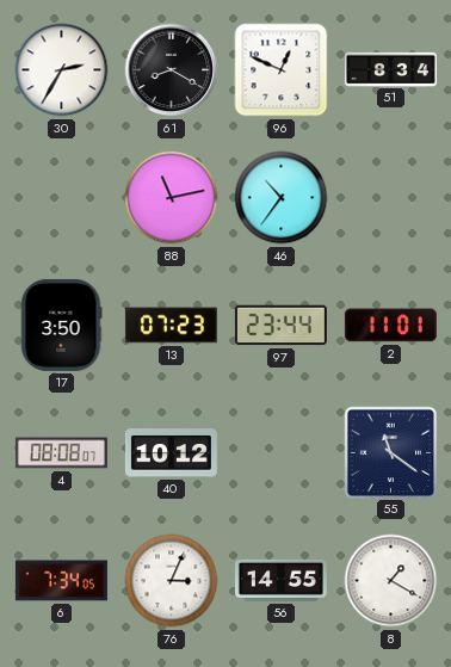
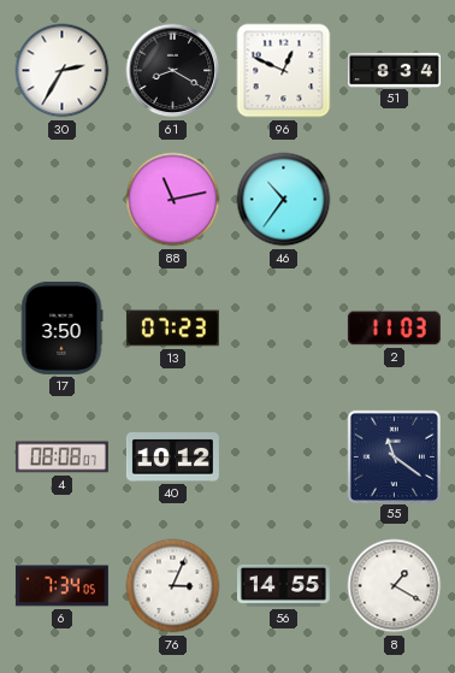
97: 23:44 -> none (280, 326)
2: 11:01 -> 11:03 (394, 329)
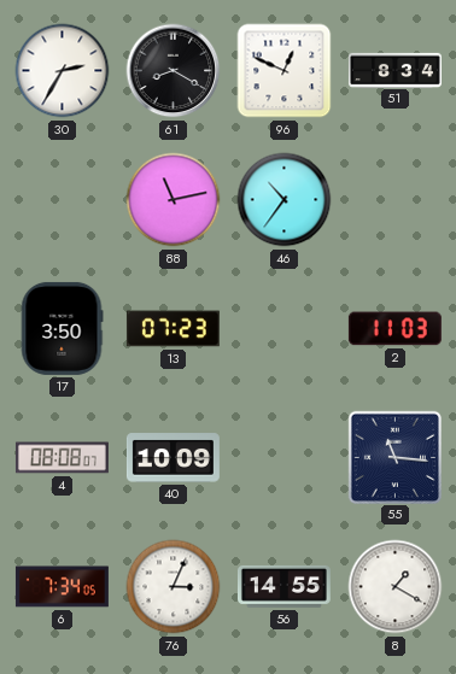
40: 10:12 -> 10:09 (173, 458)
55: 11:21 -> 11:16 (394, 457)
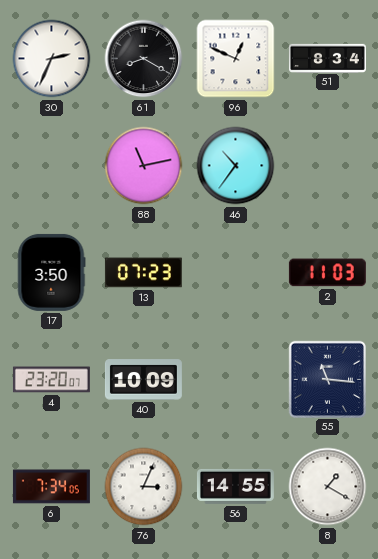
30: 2:35 -> 2:34 (52, 59)
4: 08:08 -> 23:20 (51, 380)
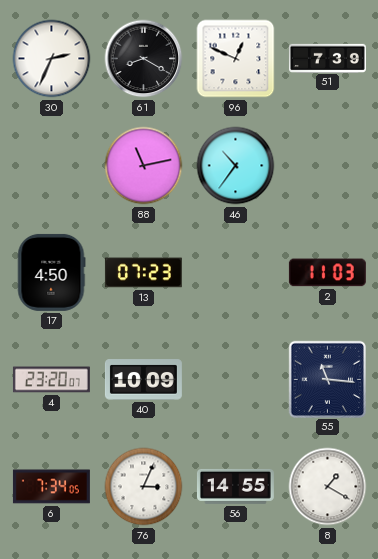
51: 8:34 -> 7:39 (327, 58)
17: 3:50 -> 4:50 (51, 272)
